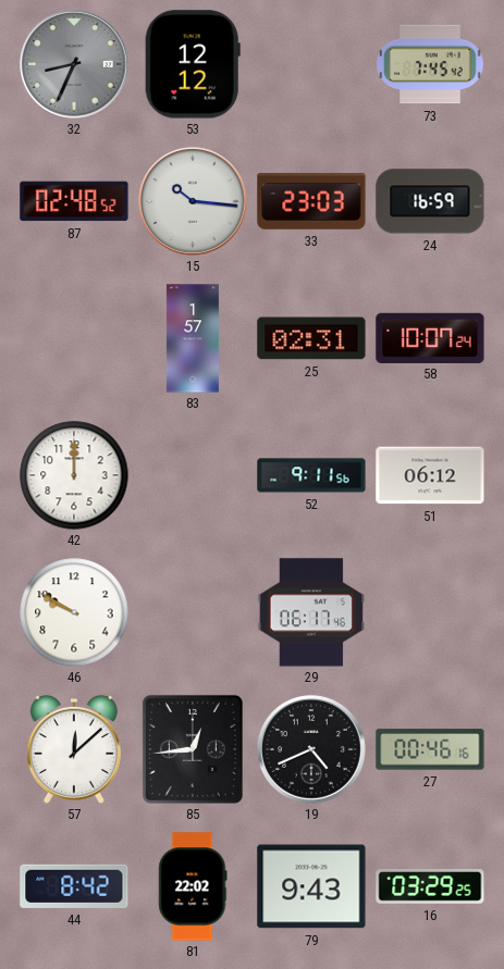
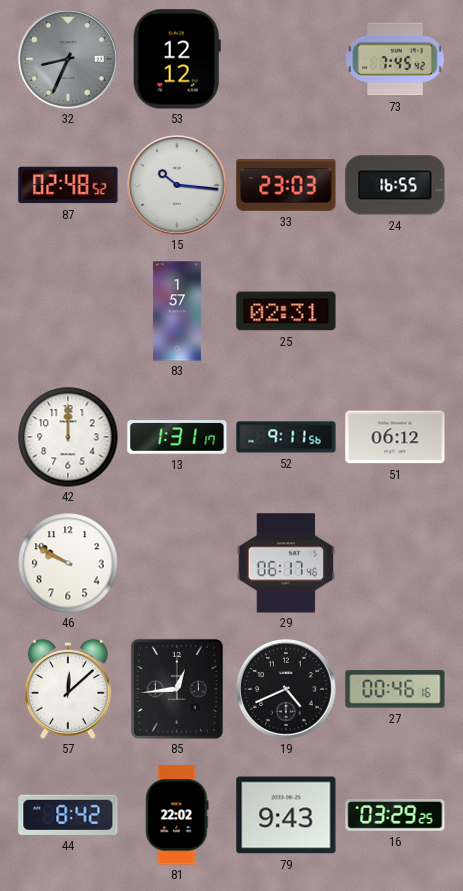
24: 16:59 -> 16:55 (395, 185)
58: 10:07 -> none (430, 337)
13: none -> 1:31 (177, 437)
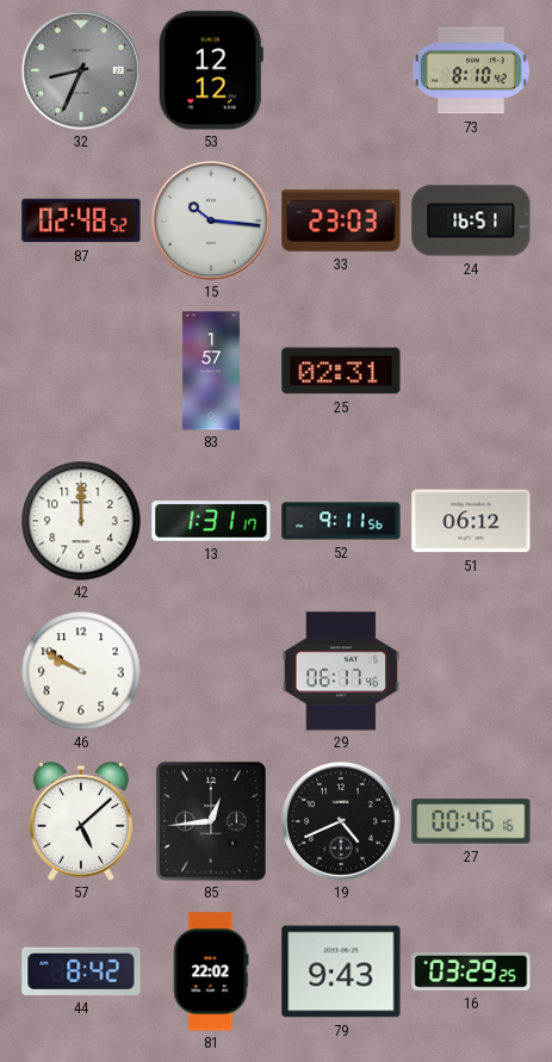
73: 7:45 -> 8:10 (471, 70)
24: 16:55 -> 16:51 (471, 221)
57: 12:08 -> 5:08 (81, 821)
